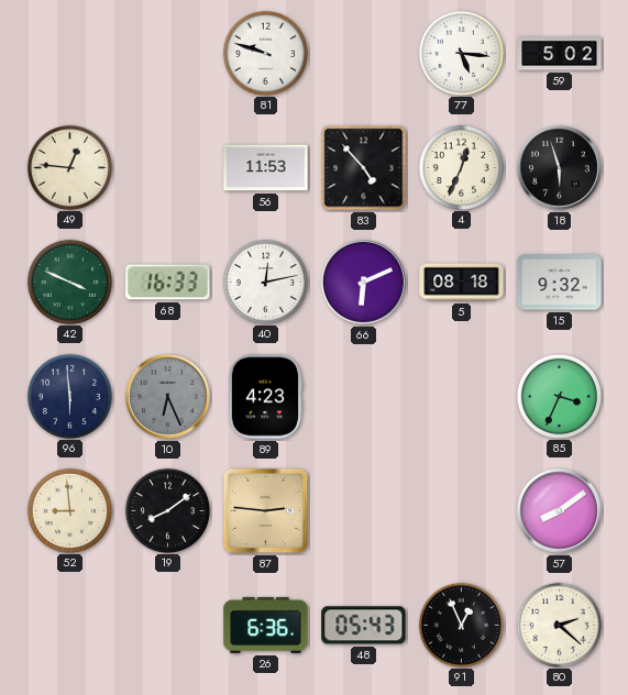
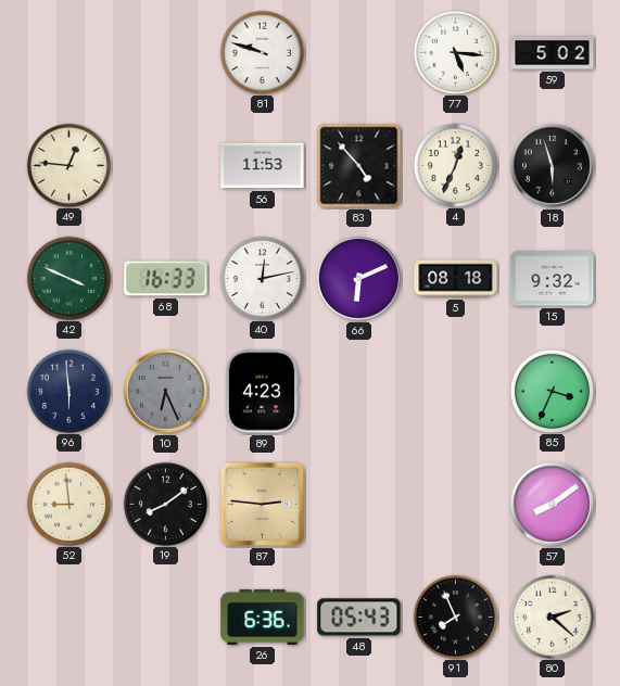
91: 12:56 -> 7:56 (455, 617)
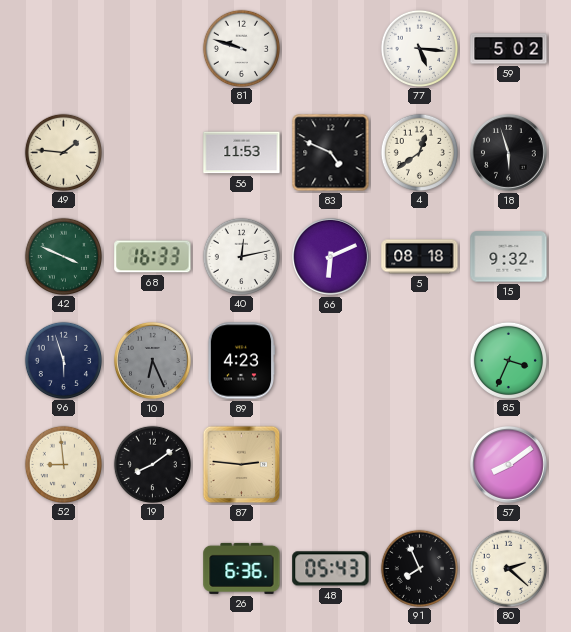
49: 12:46 -> 1:46 (63, 152)
83: 4:53 -> 4:49 (331, 153)
4: 12:34 -> 12:39 (419, 152)
96: 5:59 -> 5:57 (63, 360)
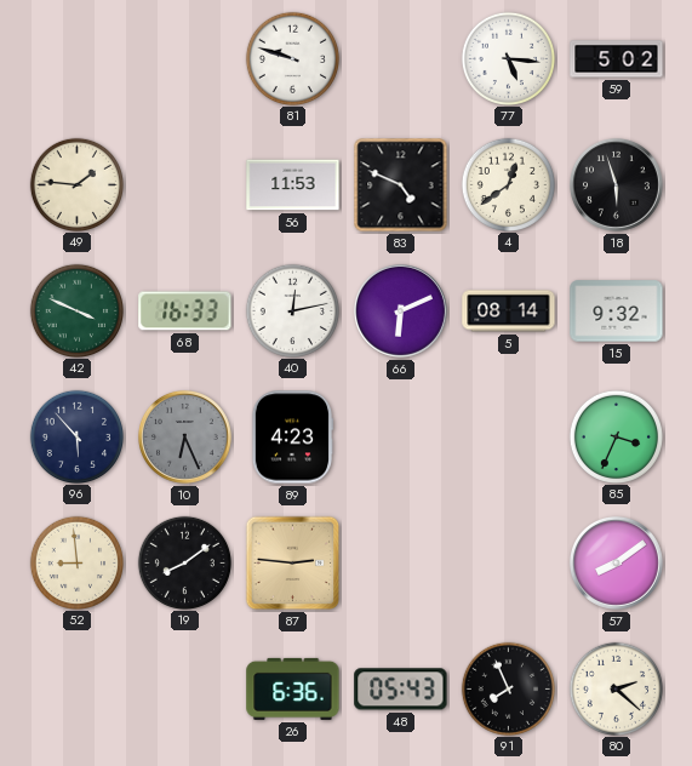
5: 08:18 -> 08:14 (509, 311)
96: 5:57 -> 5:53 (76, 436)
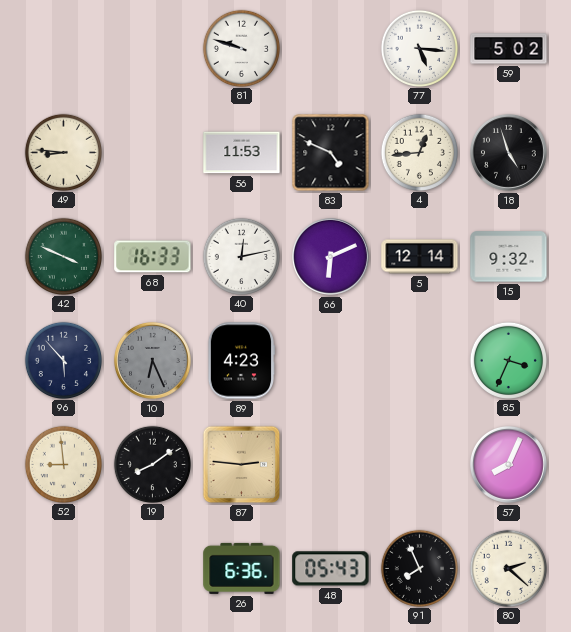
49: 1:46 -> 8:46 (63, 152)
4: 12:39 -> 12:44 (419, 152)
18: 5:57 -> 4:57 (508, 152)
5: 08:14 -> 12:14 (420, 257)
57: 8:09 -> 8:04 (508, 464)
